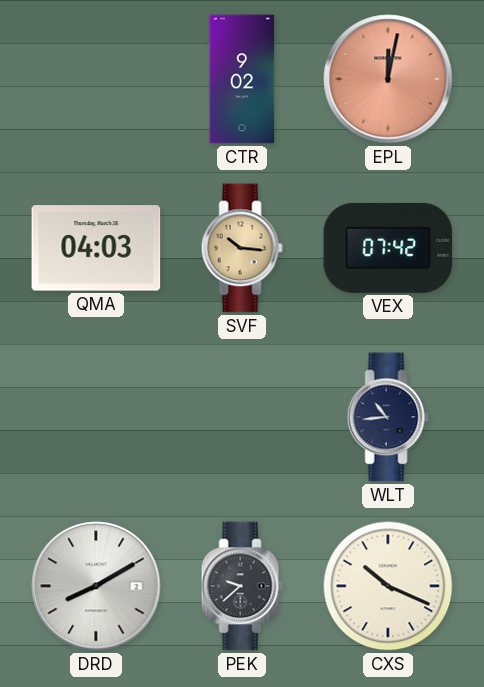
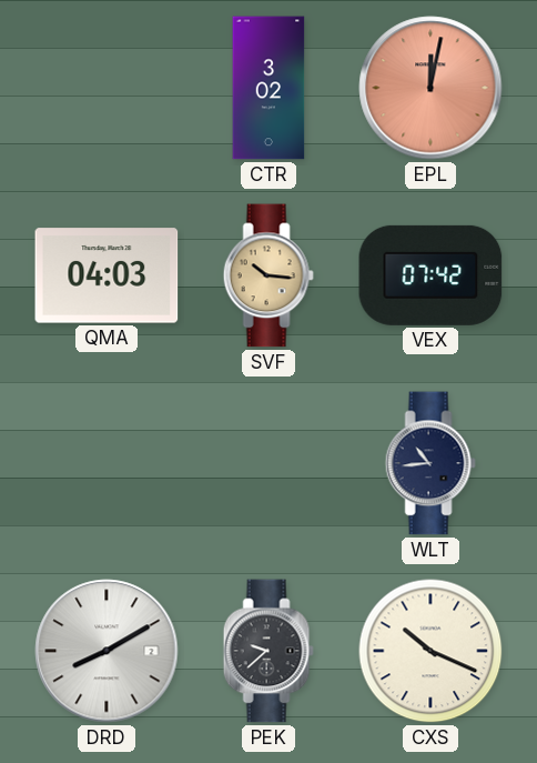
CTR: 9:02 -> 3:02 (268, 88)
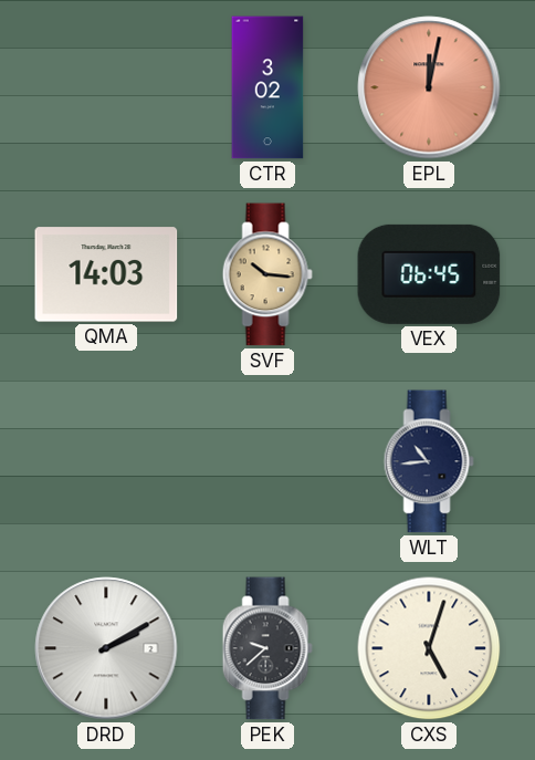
QMA: 04:03 -> 14:03 (106, 274)
VEX: 07:42 -> 06:45 (429, 274)
DRD: 8:10 -> 2:10 (106, 648)
CXS: 10:19 -> 5:03 (429, 648)
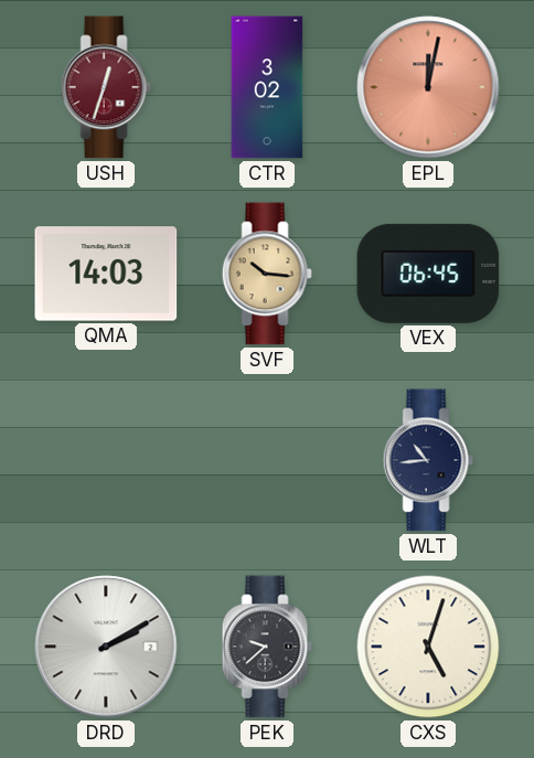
USH: none -> 12:33 (106, 87)
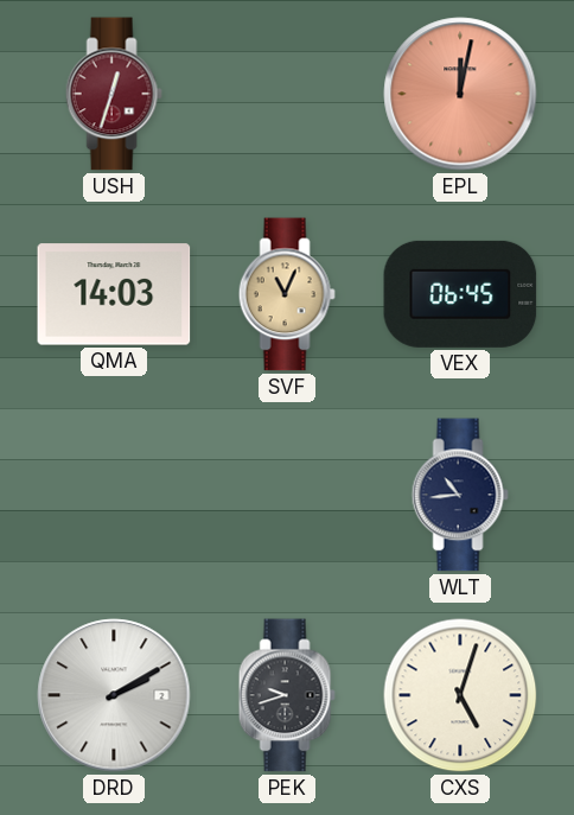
CTR: 3:02 -> none (267, 87)
SVF: 10:16 -> 11:04 (287, 294)
PEK: 9:38 -> 9:42 (287, 695)
